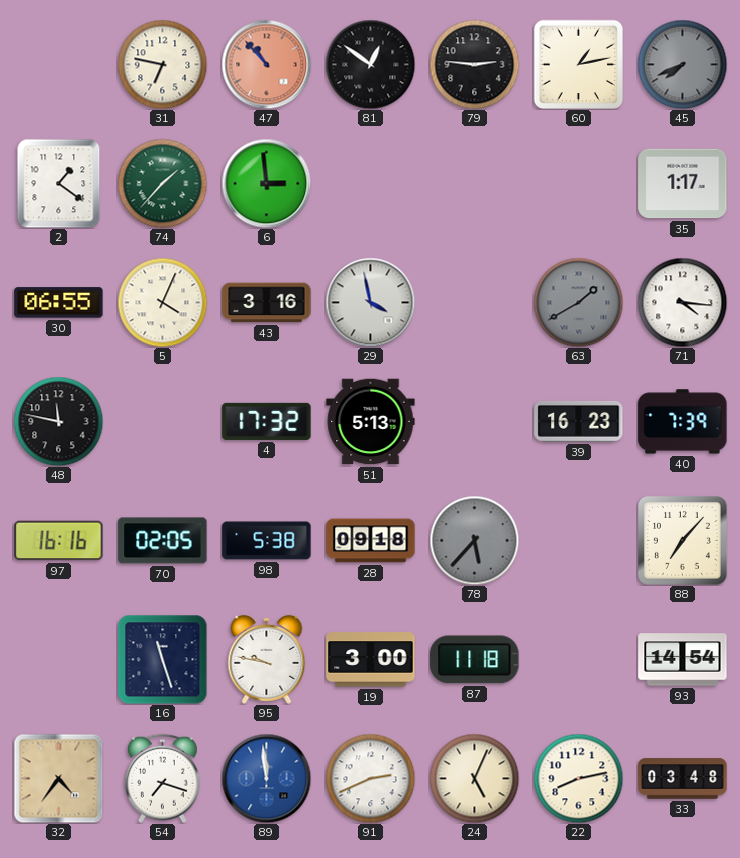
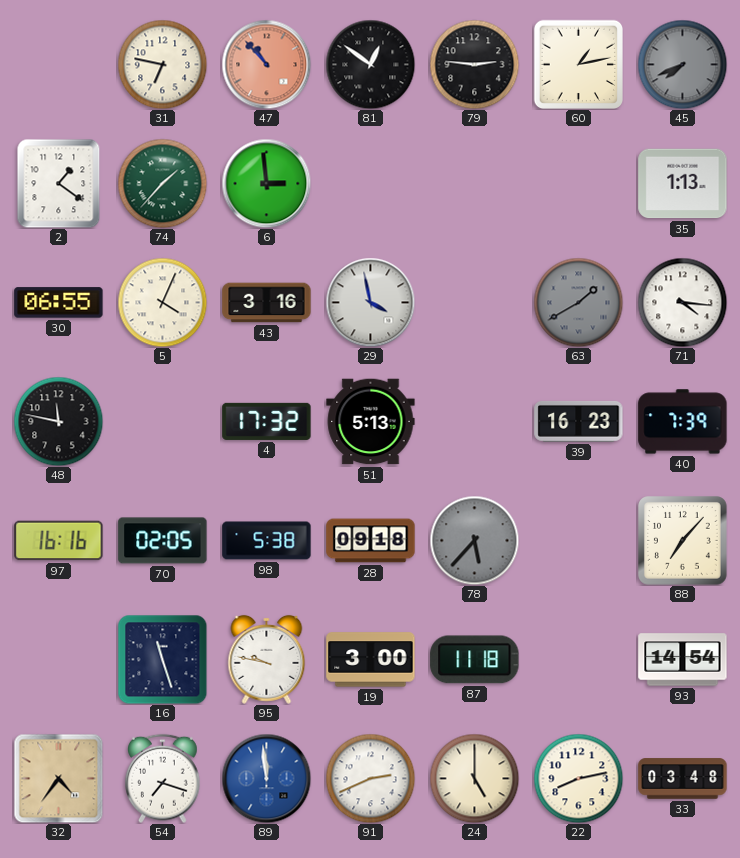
35: 1:17 -> 1:13 (683, 184)
24: 5:04 -> 5:00 (474, 778)
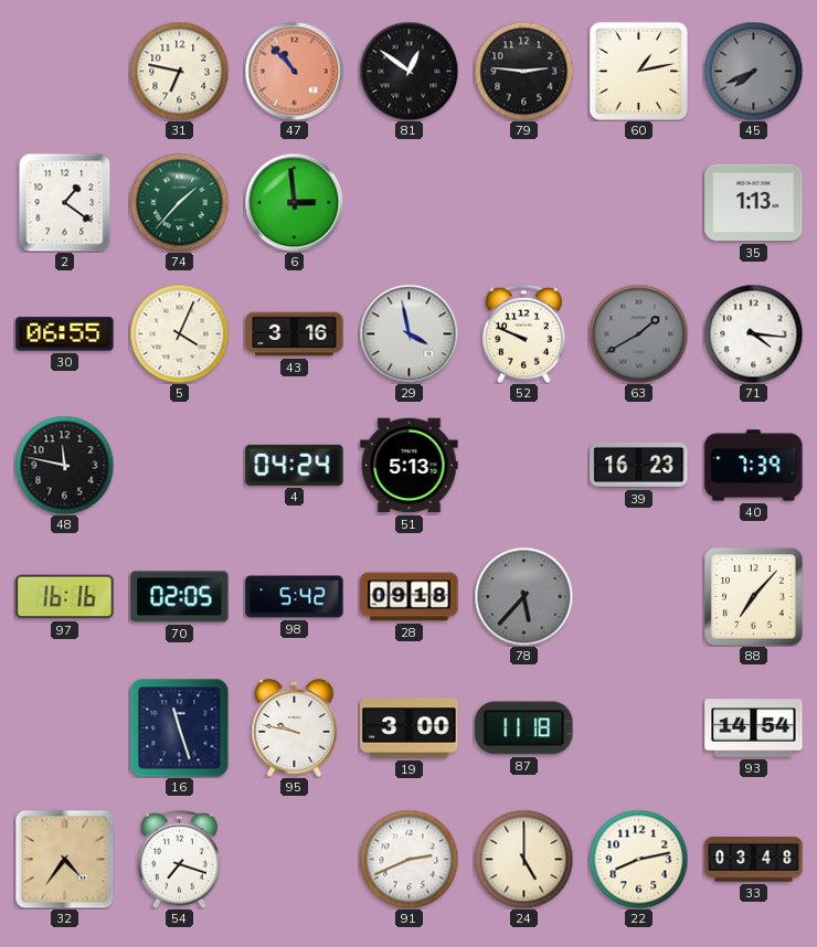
52: none -> 9:49 (524, 333)
4: 17:32 -> 04:24 (295, 465)
98: 5:38 -> 5:42 (295, 597)
89: 11:59 -> none (266, 778)
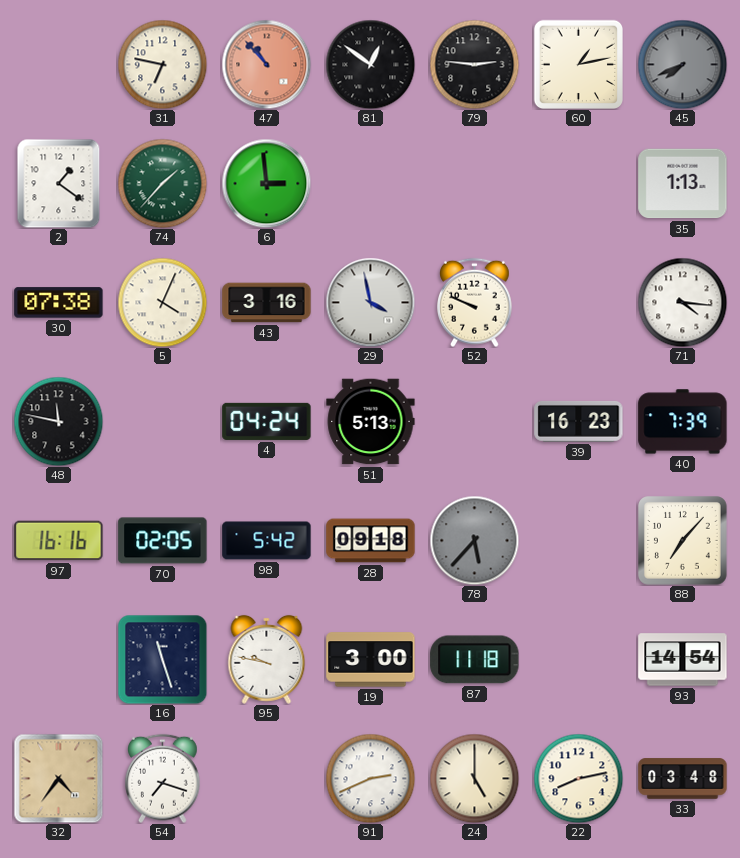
30: 06:55 -> 07:38 (59, 303)
63: 1:40 -> none (638, 333)
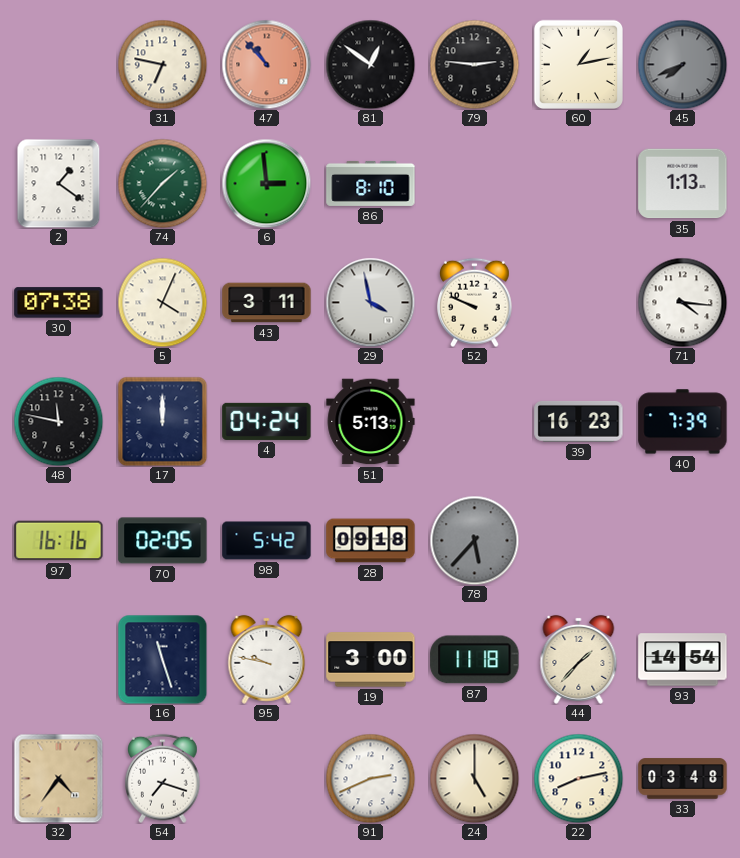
86: none -> 8:10 (371, 183)
43: 3:16 -> 3:11 (267, 303)
17: none -> 12:00 (162, 421)
88: 7:07 -> none (683, 541)
44: none -> 1:37 (579, 659)
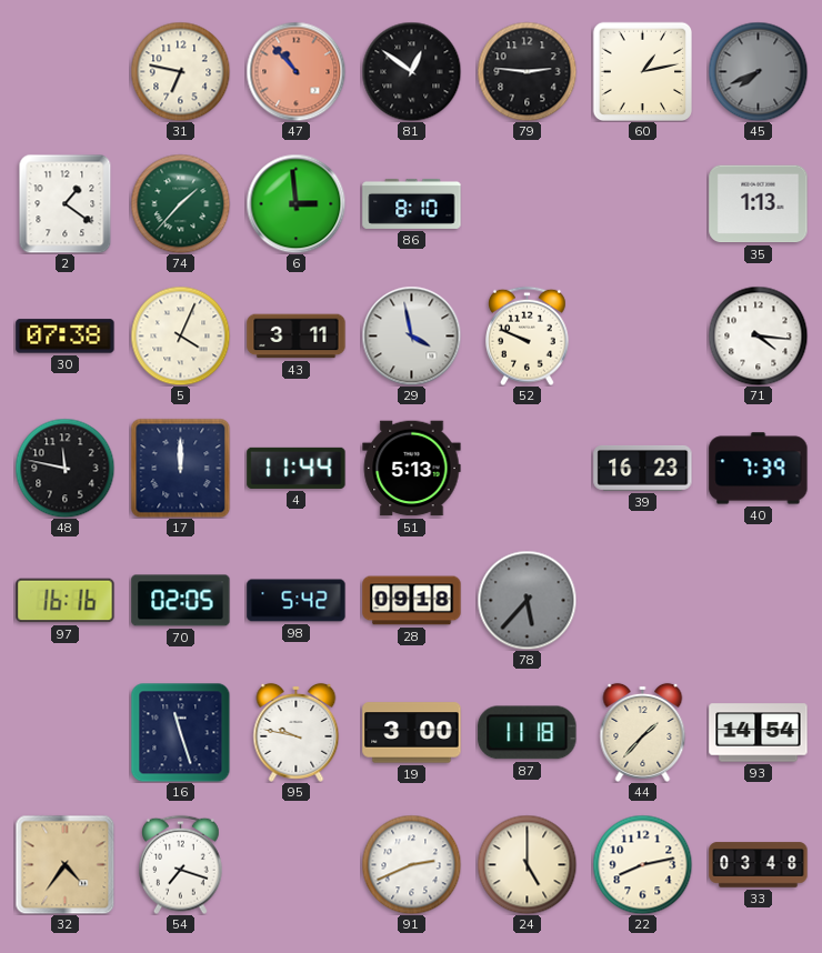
4: 04:24 -> 11:44 (297, 468)
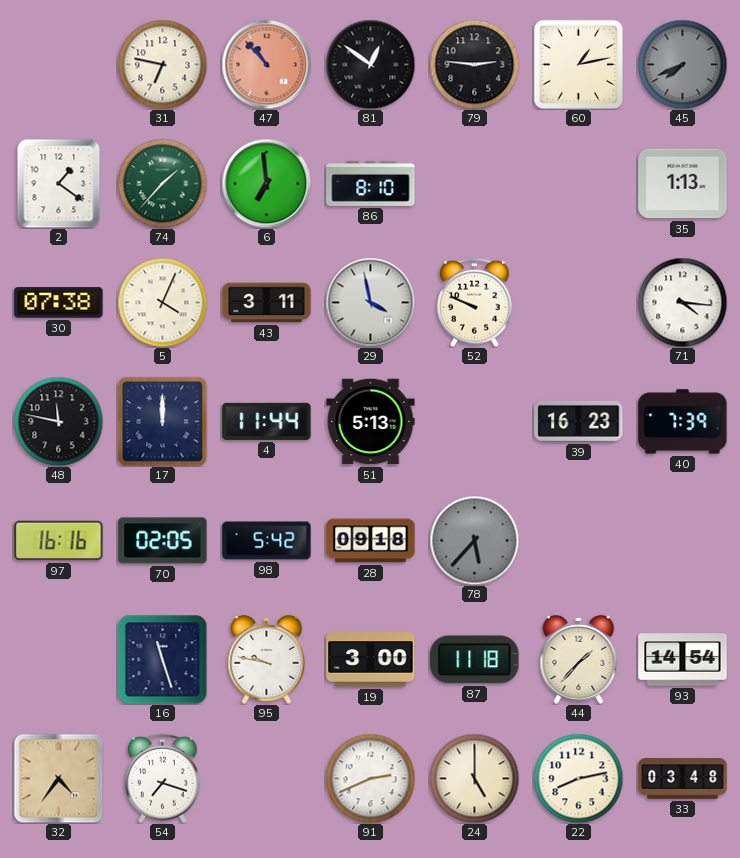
6: 2:59 -> 6:59 (266, 183)
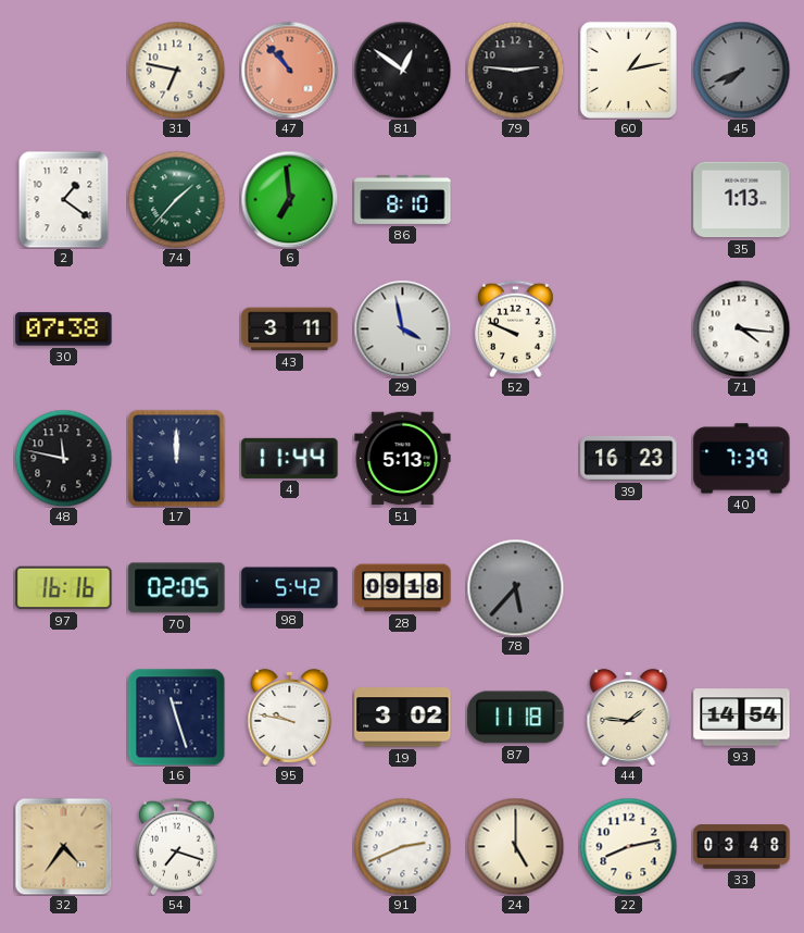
5: 4:04 -> none (162, 302)
19: 3:00 -> 3:02 (403, 718)
44: 1:37 -> 1:46 (629, 717)
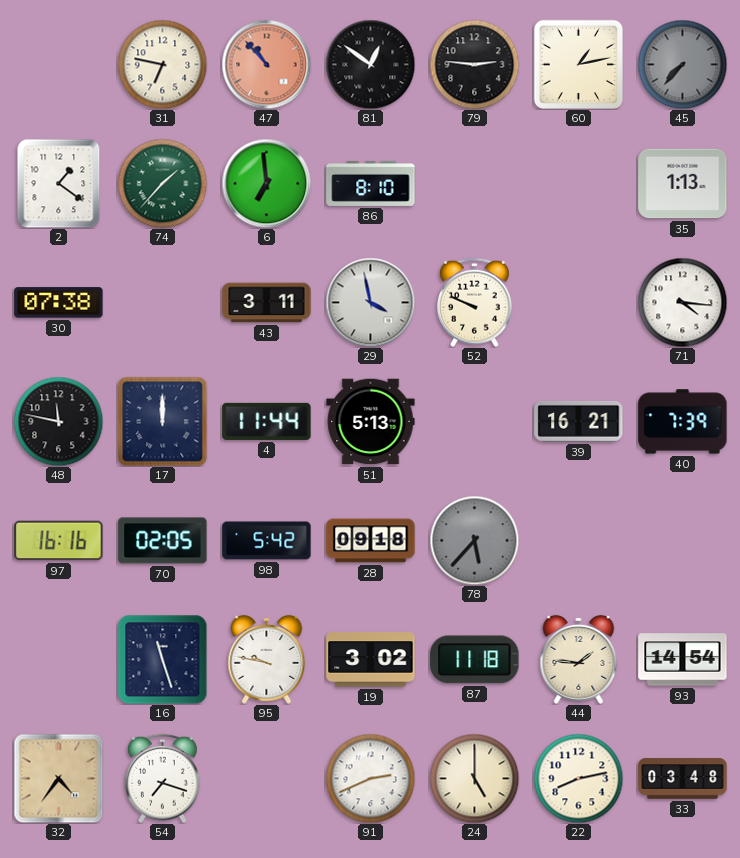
45: 7:41 -> 7:37 (682, 64)
39: 16:23 -> 16:21 (579, 421)
